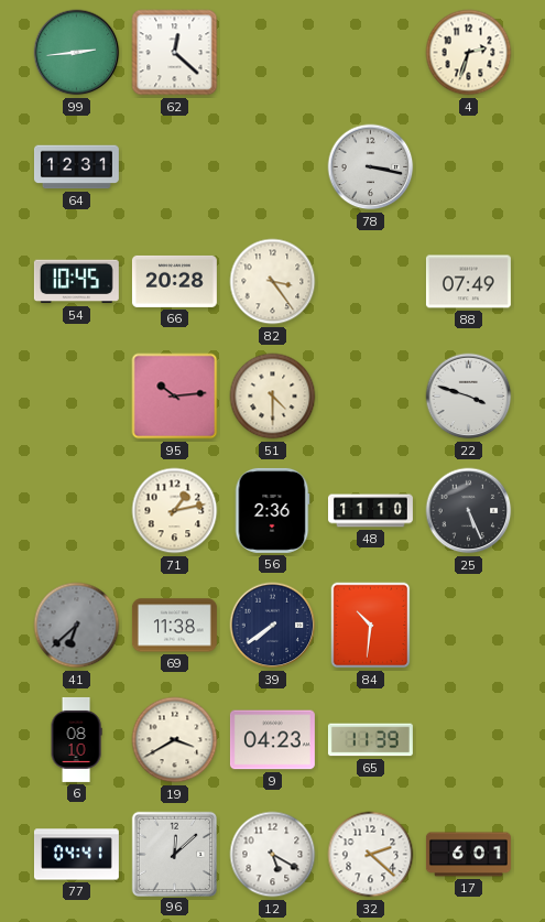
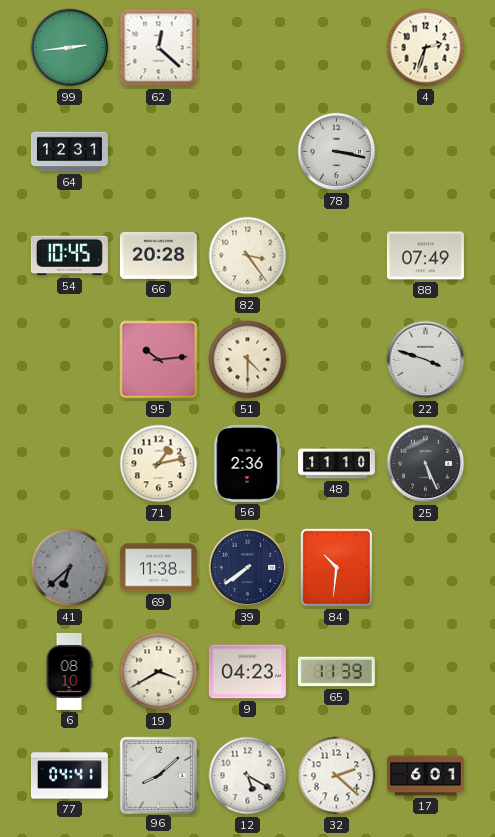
96: 12:08 -> 8:08 (158, 775)
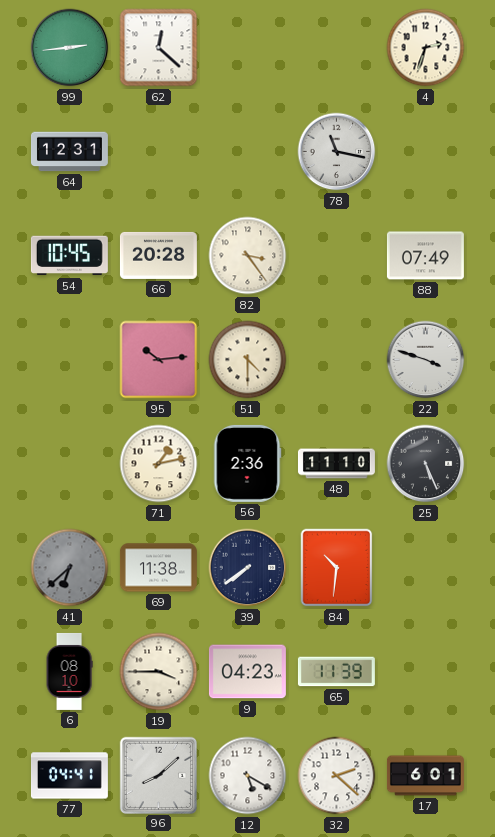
78: 3:17 -> 11:17 (337, 152)
19: 3:40 -> 3:45 (159, 672)
